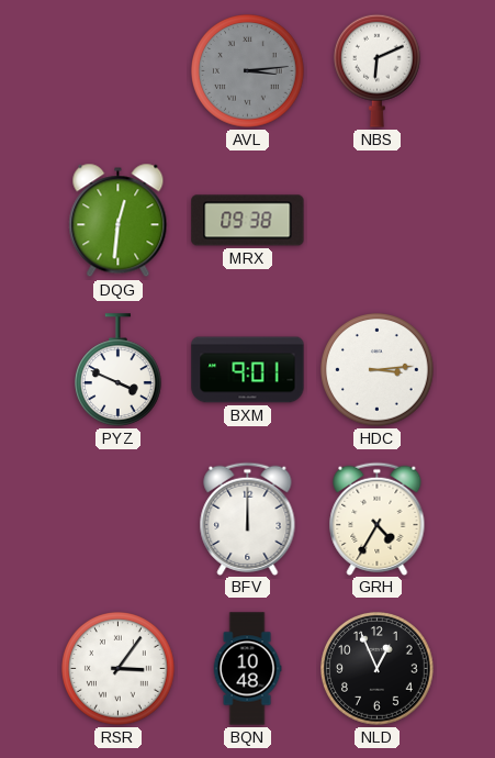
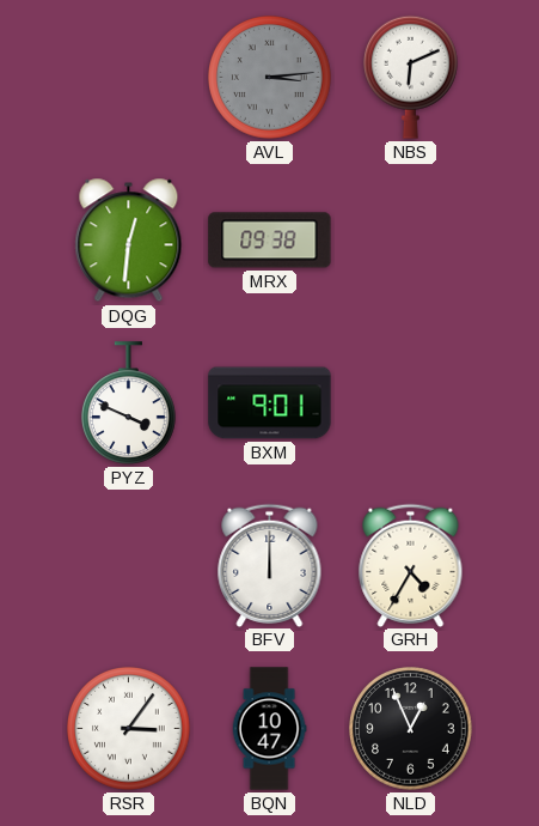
HDC: 3:14 -> none (378, 370)
BQN: 10:48 -> 10:47 (269, 729)
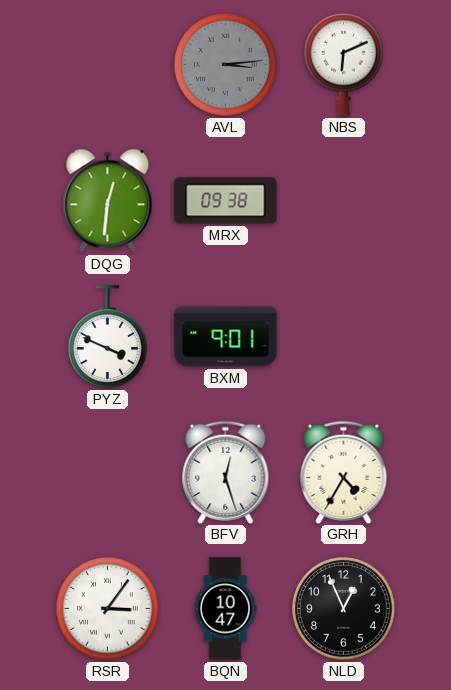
BFV: 12:00 -> 12:27 (226, 472)
